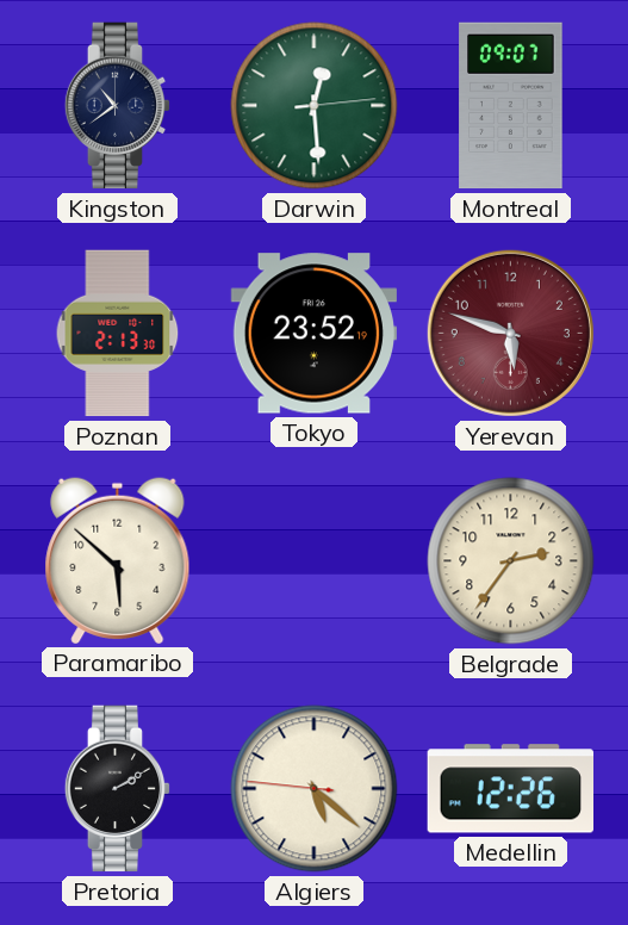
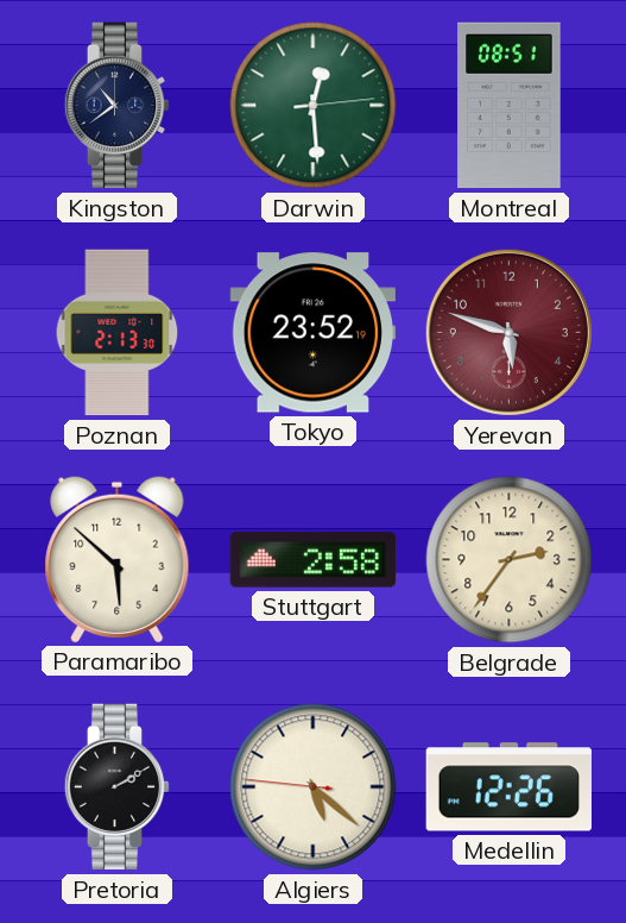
Montreal: 09:07 -> 08:51 (510, 106)
Stuttgart: none -> 2:58 (314, 560)
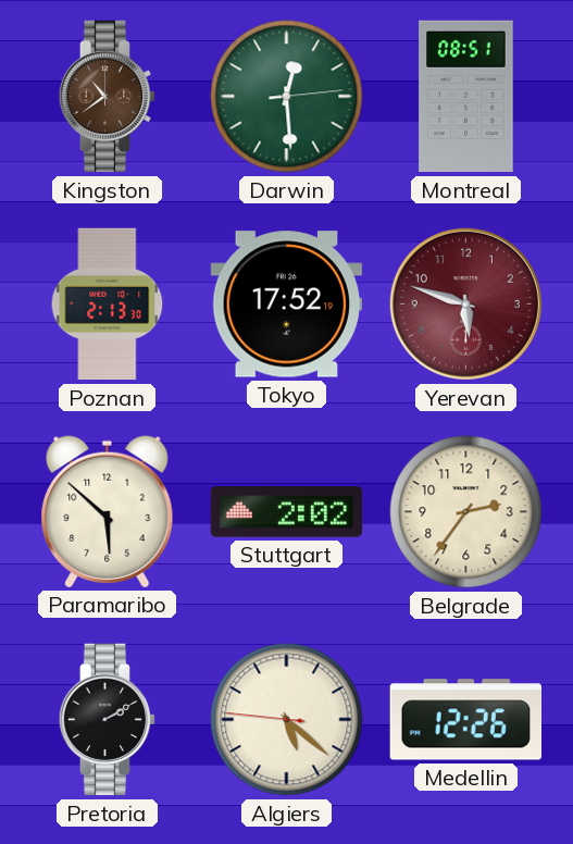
Kingston dial: navy -> brown (108, 97)
Tokyo: 23:52 -> 17:52 (286, 305)
Stuttgart: 2:58 -> 2:02 (287, 512)
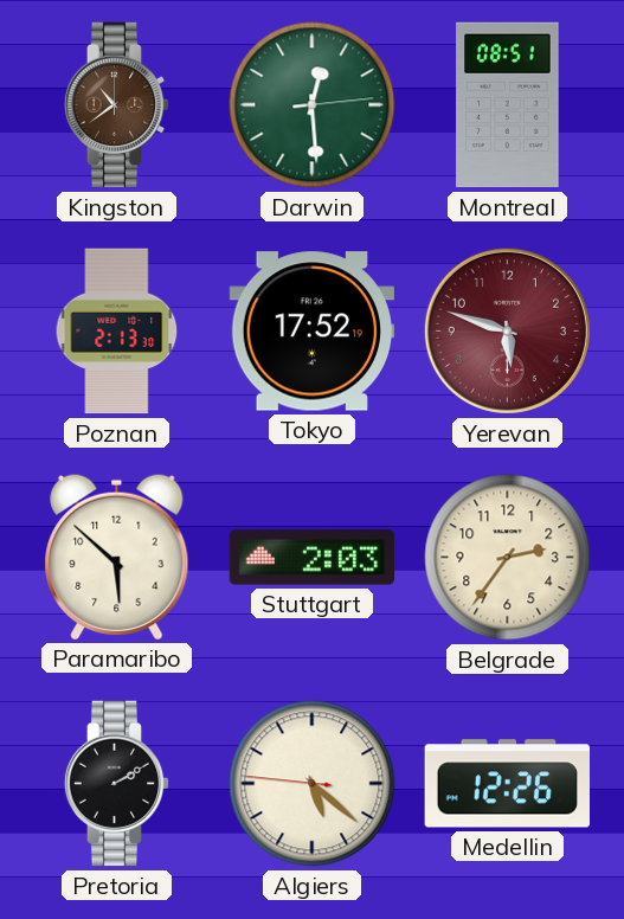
Stuttgart: 2:02 -> 2:03 (313, 558)
